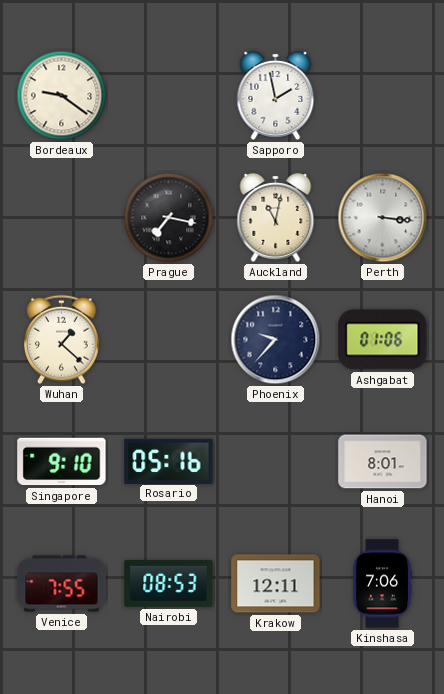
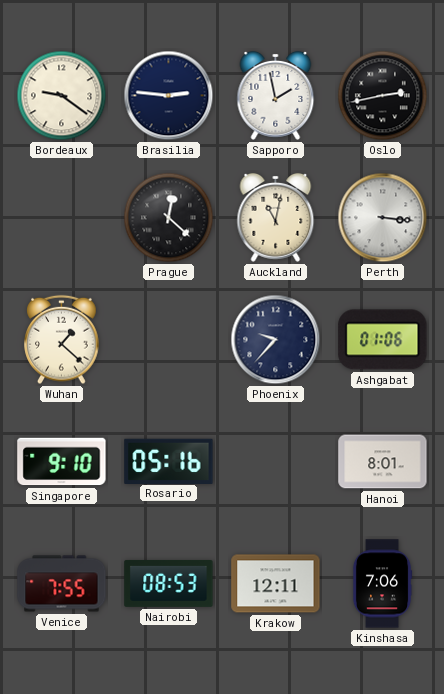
Brasilia: none -> 2:46 (169, 96)
Oslo: none -> 2:43 (383, 96)
Prague: 7:17 -> 12:22 (169, 218)
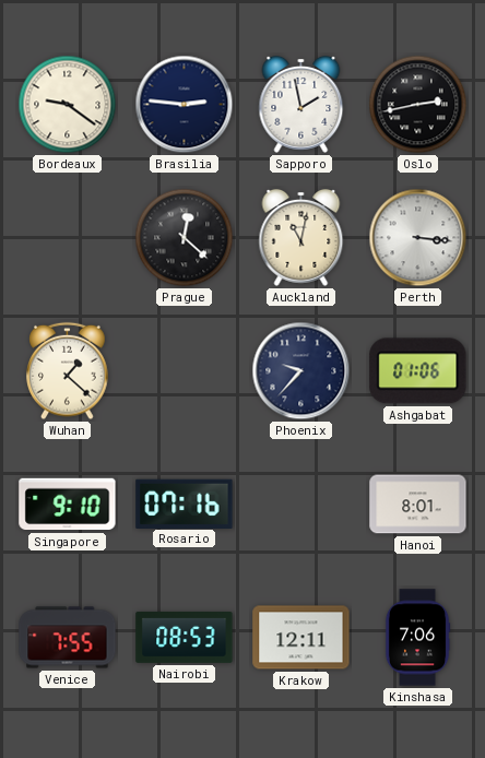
Rosario: 05:16 -> 07:16 (185, 504)
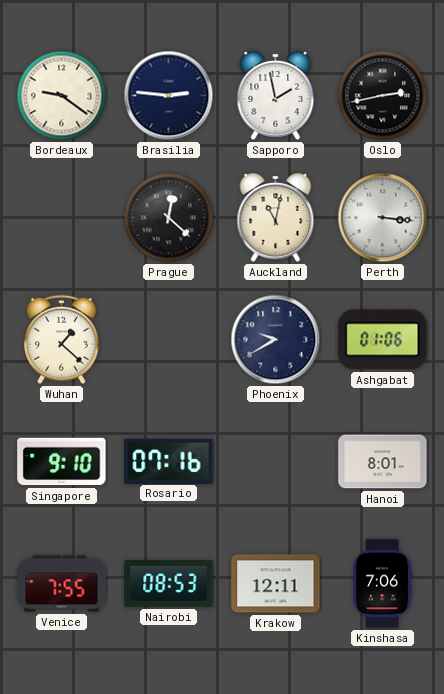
Phoenix: 9:37 -> 9:40 (276, 340)
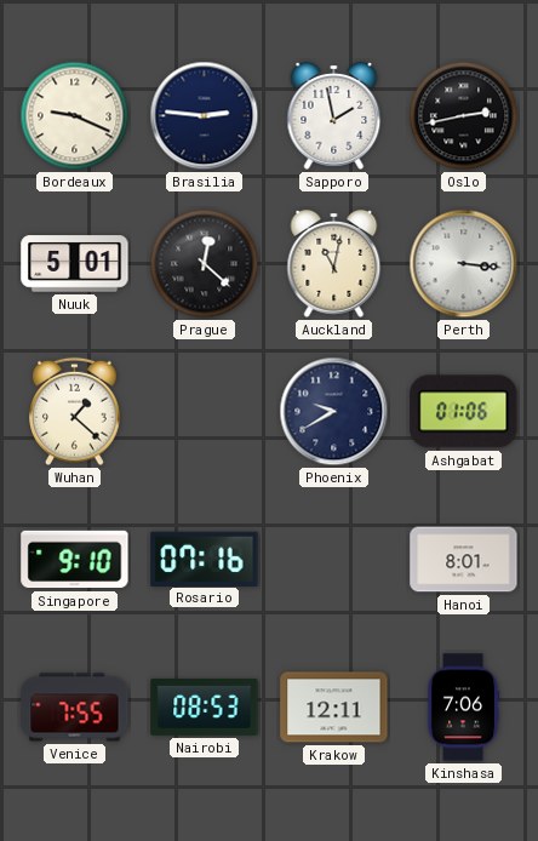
Bordeaux: 9:21 -> 9:19 (75, 116)
Nuuk: none -> 5:01 (75, 264)
